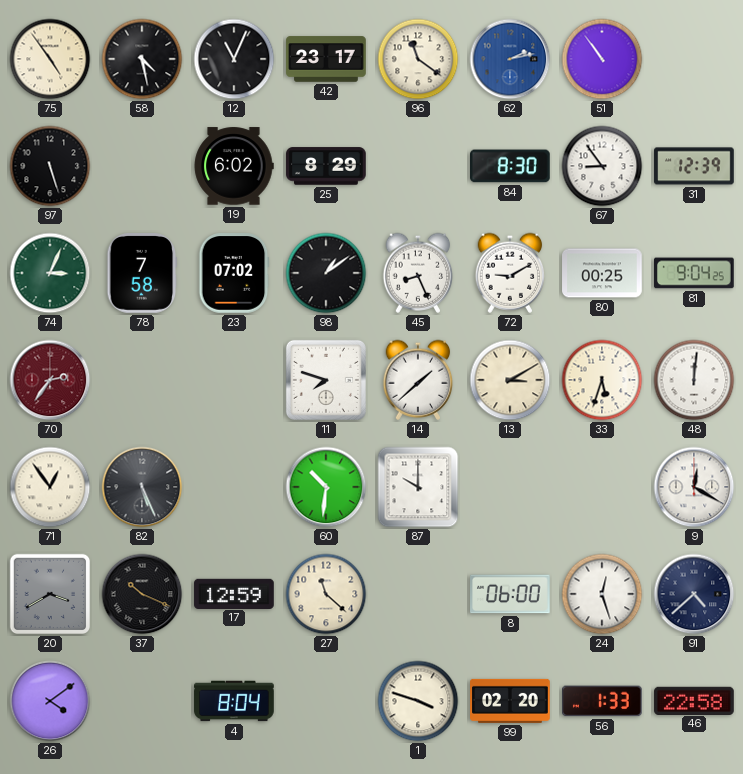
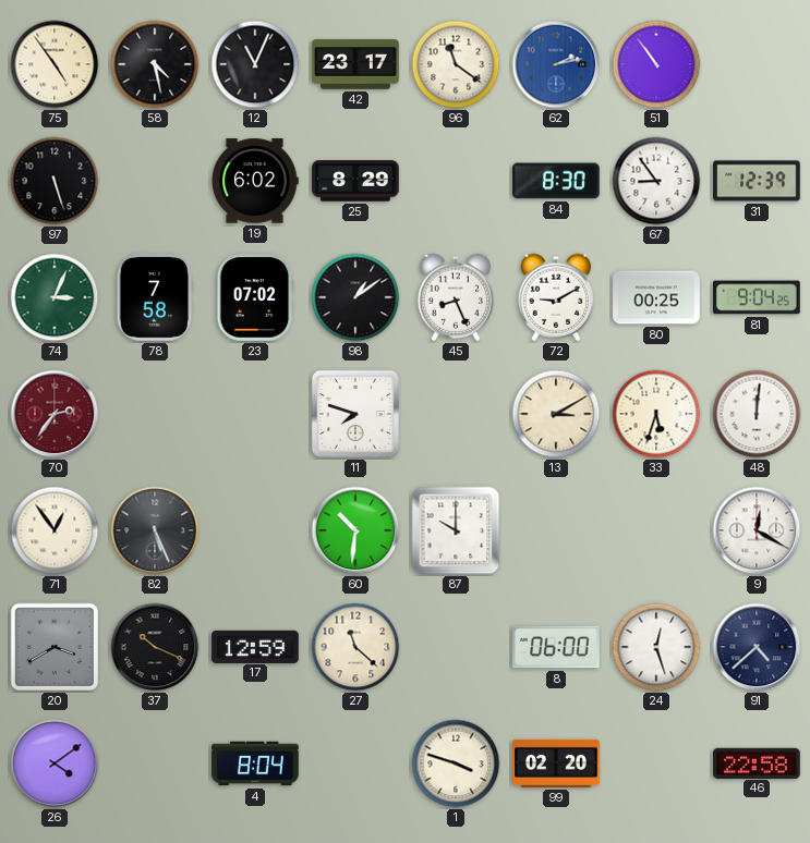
14: 1:38 -> none (418, 380)
56: 1:33 -> none (603, 701)
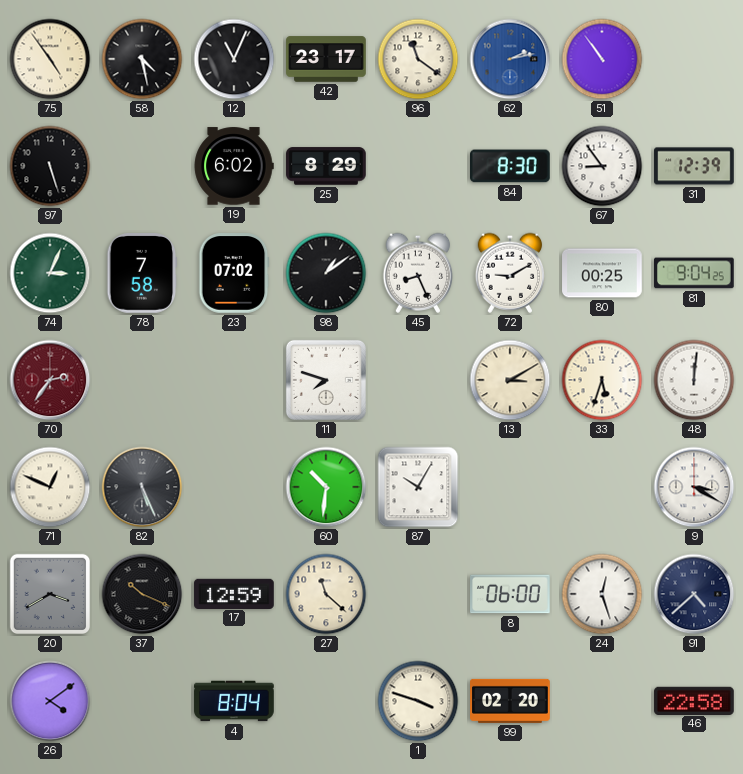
71: 12:54 -> 12:49 (50, 487)
87: 10:00 -> 10:05 (418, 487)
9: 12:20 -> 3:20 (694, 487)
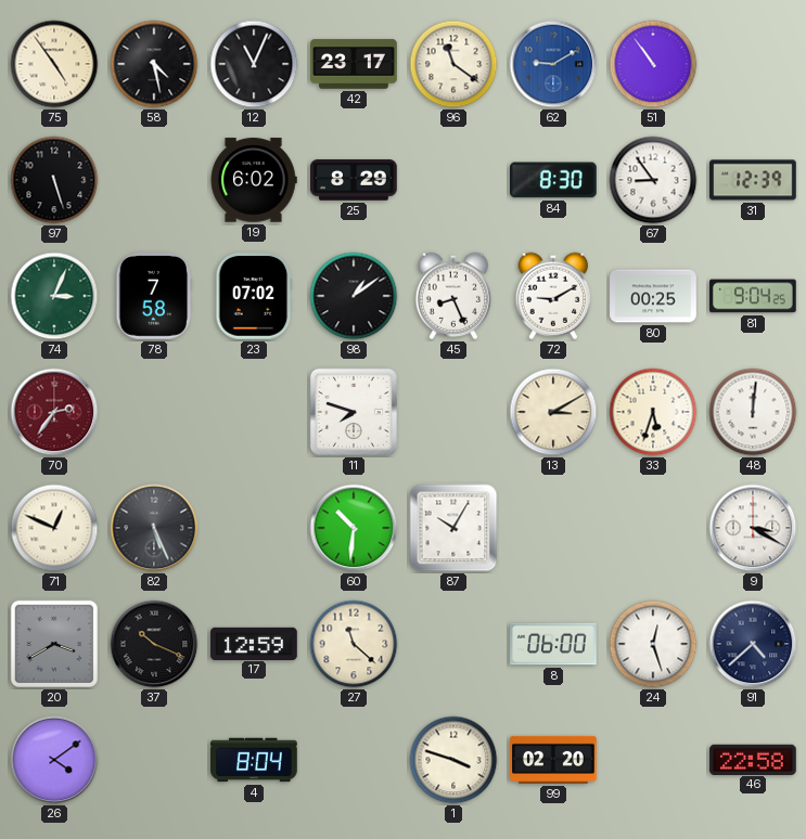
62: 2:13 -> 9:10 (553, 64)
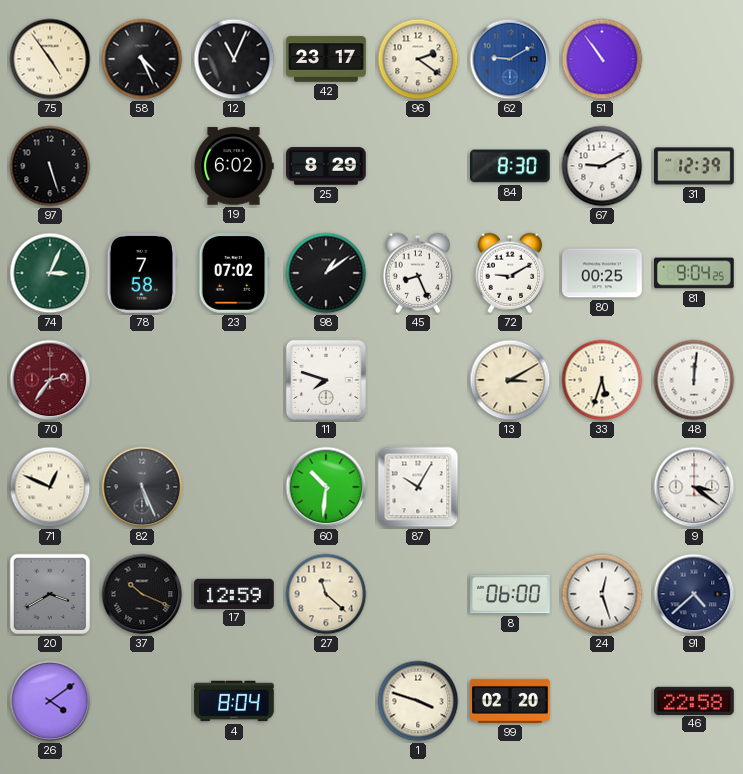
58: 4:28 -> 4:26 (142, 59)
96: 11:21 -> 2:21 (418, 59)
67: 8:54 -> 9:10 (602, 166)
9: 3:20 -> 3:21 (694, 487)
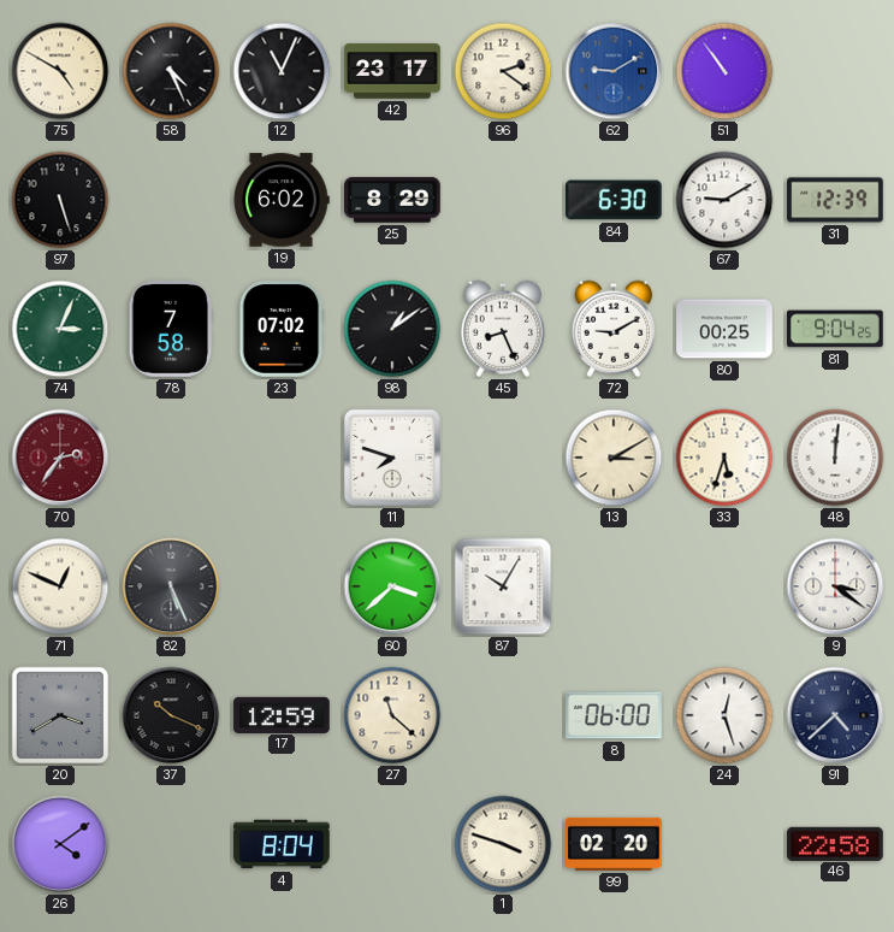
75: 4:54 -> 4:50 (60, 71)
84: 8:30 -> 6:30 (615, 200)
60: 10:31 -> 3:38 (392, 586)
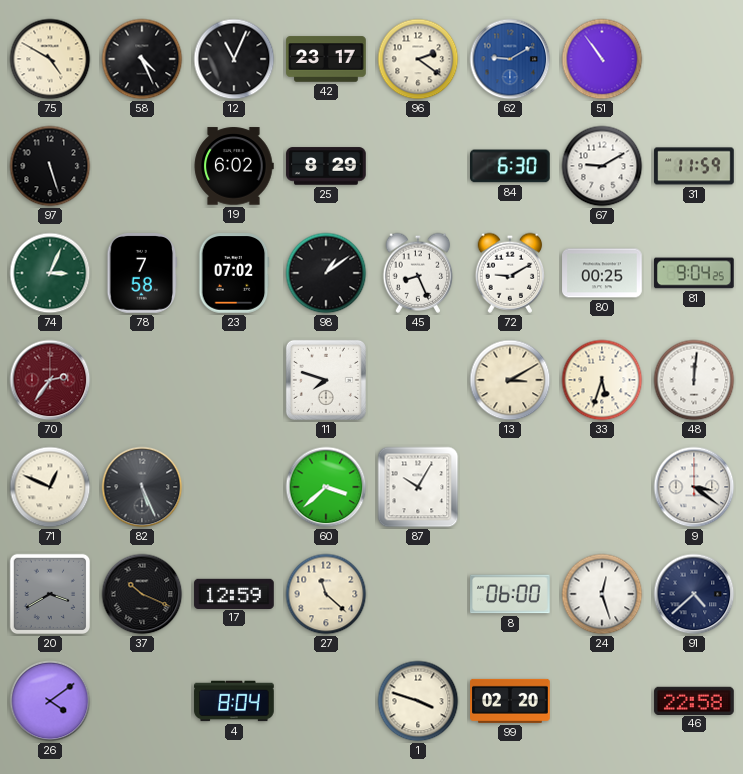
31: 12:39 -> 11:59 (694, 166)
